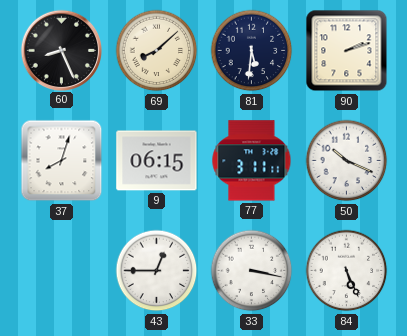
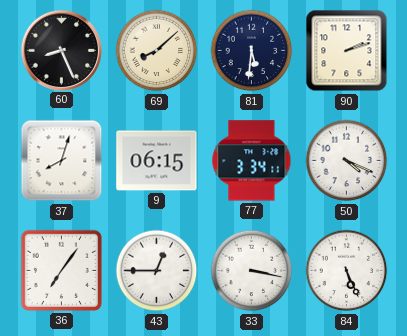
77: 3:11 -> 3:34 (252, 161)
50: 10:19 -> 4:19 (347, 161)
36: none -> 7:06 (61, 270)
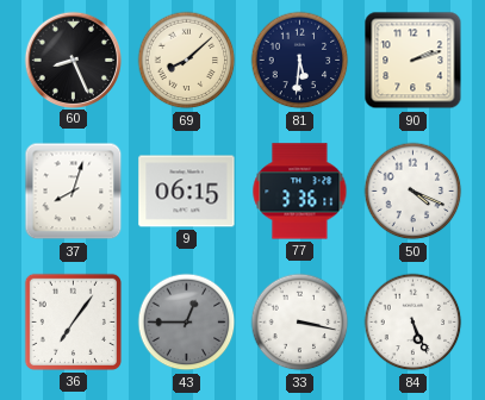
77: 3:34 -> 3:36 (300, 192)
43 dial: white -> grey (187, 323)
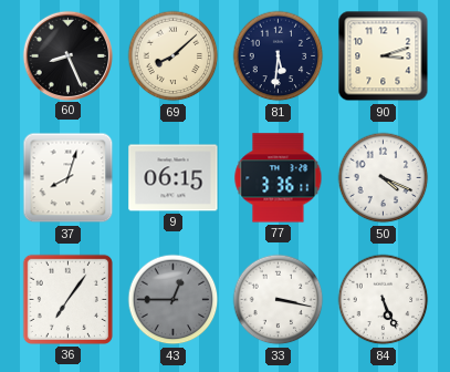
90: 2:12 -> 3:12 (384, 56)
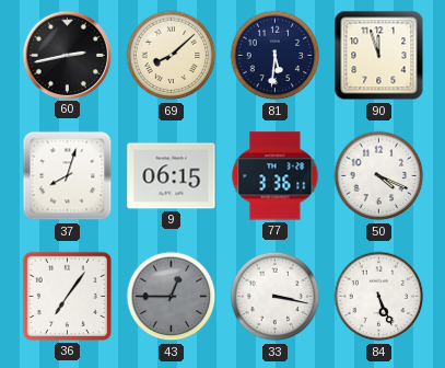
60: 8:26 -> 2:43 (67, 55)
90: 3:12 -> 11:57 (379, 56)
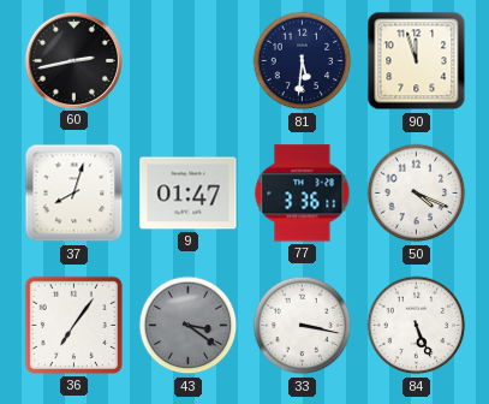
69: 8:08 -> none (172, 56)
9: 06:15 -> 01:47 (189, 194)
43: 12:45 -> 3:21 (189, 326)
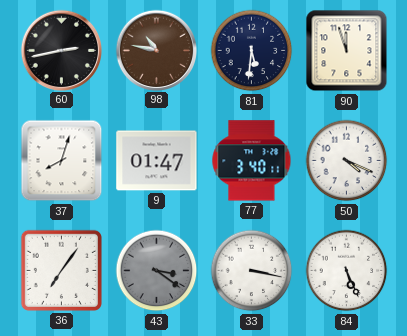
98: none -> 10:47 (156, 50)
77: 3:36 -> 3:40 (252, 161)
